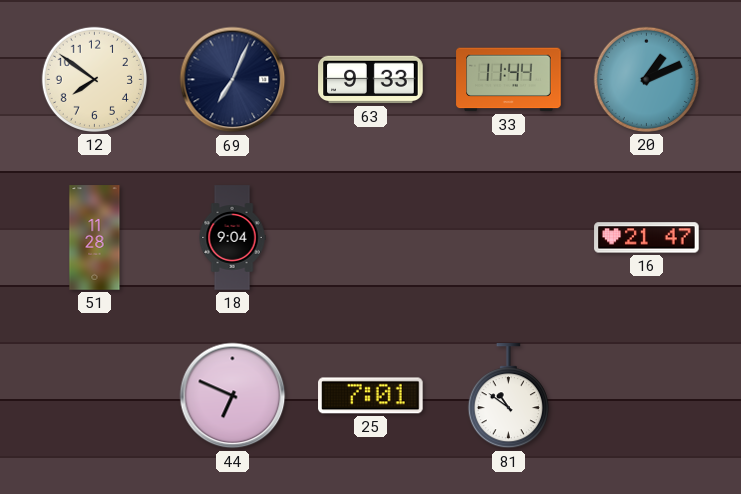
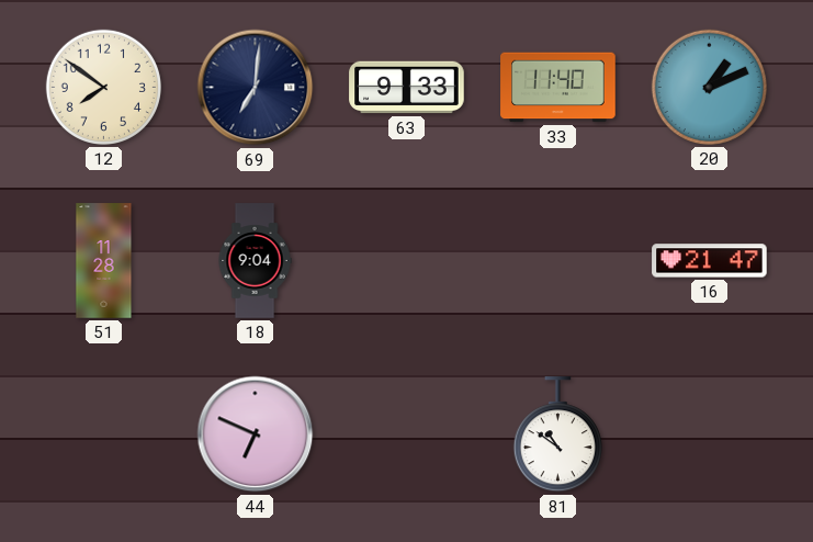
69: 7:04 -> 7:01 (256, 88)
33: 11:44 -> 11:40 (558, 88)
25: 7:01 -> none (371, 396)
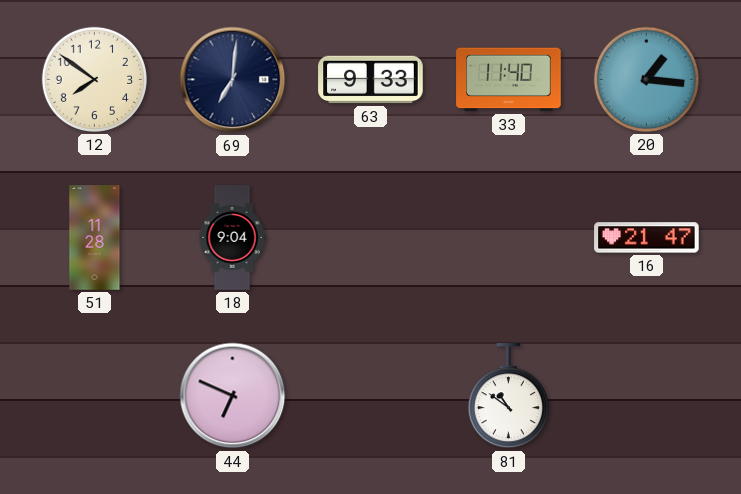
20: 1:11 -> 1:16 (646, 79)
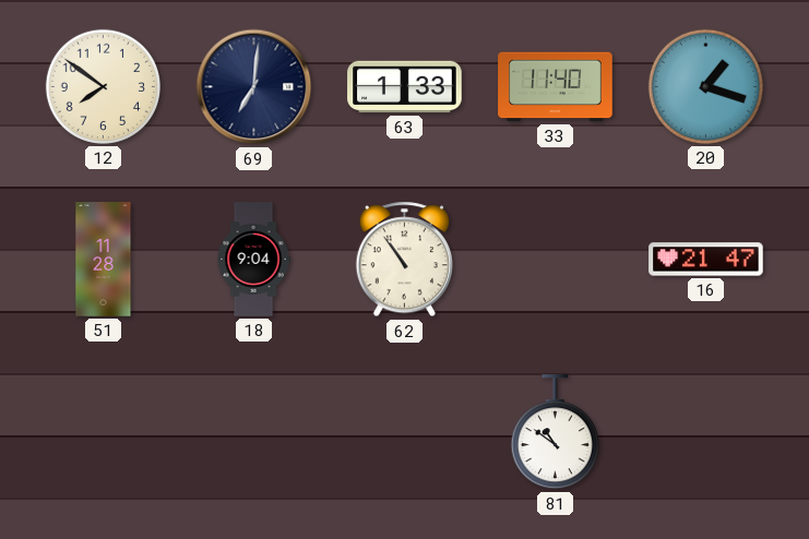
63: 9:33 -> 1:33 (405, 87)
20: 1:16 -> 1:18 (705, 86)
62: none -> 10:54 (404, 260)
44: 6:49 -> none (233, 396)
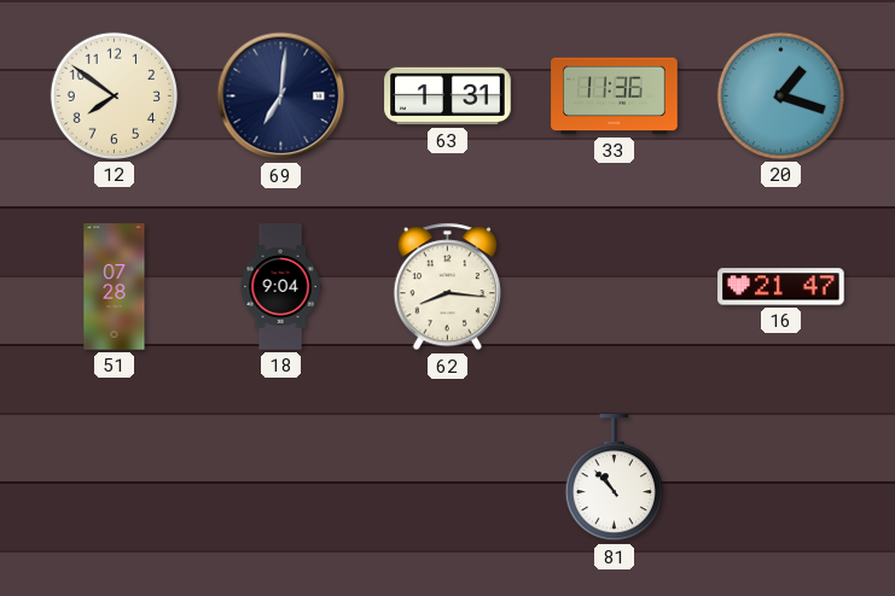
63: 1:33 -> 1:31 (448, 97)
33: 11:40 -> 11:36 (615, 97)
51: 11:28 -> 07:28 (115, 287)
62: 10:54 -> 8:16 (447, 287)
81: 10:51 -> 10:53 (614, 478)
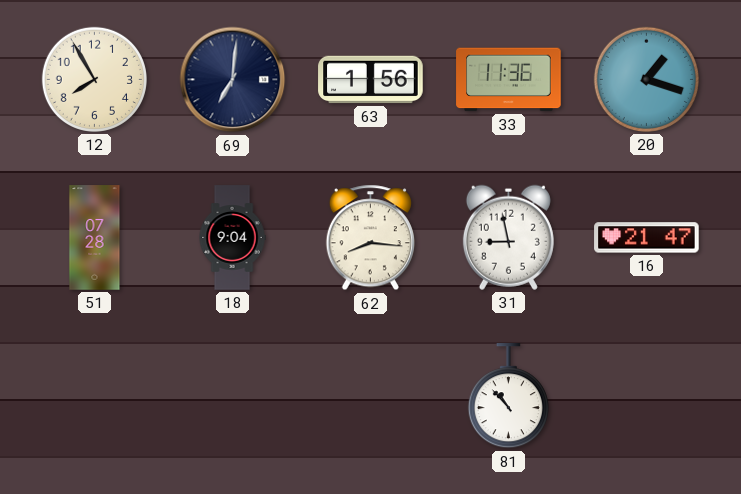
12: 7:51 -> 7:55 (94, 79)
63: 1:31 -> 1:56 (371, 80)
31: none -> 8:58 (508, 237)
